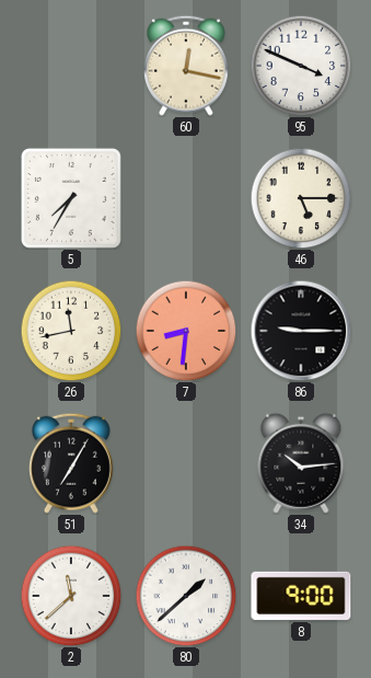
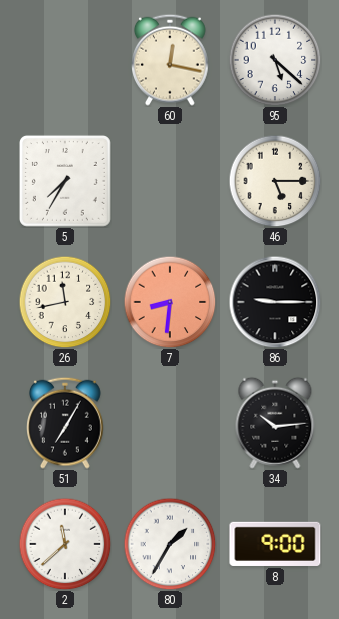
95: 3:49 -> 5:22 (275, 60)
80: 1:38 -> 1:35 (170, 544)
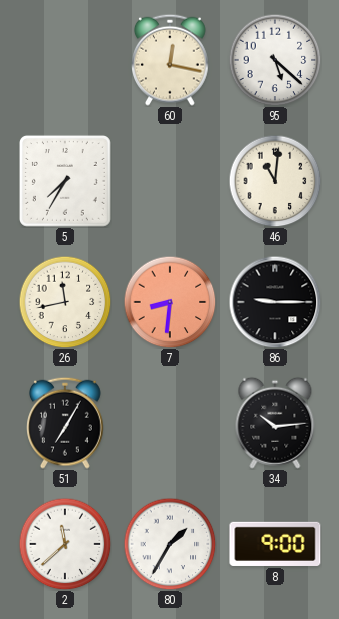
46: 5:15 -> 11:01 (275, 181)
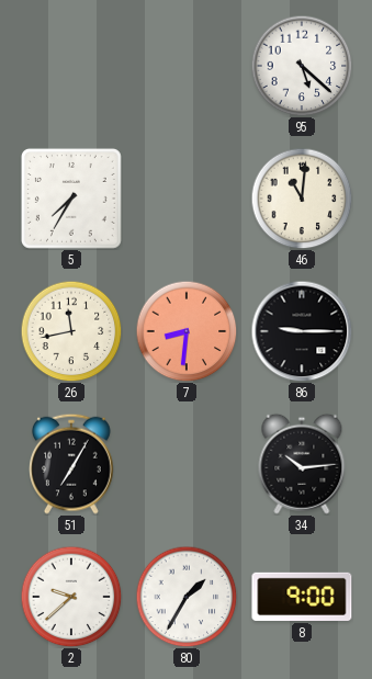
60: 12:17 -> none (171, 60)
2: 11:38 -> 9:38 (71, 597)
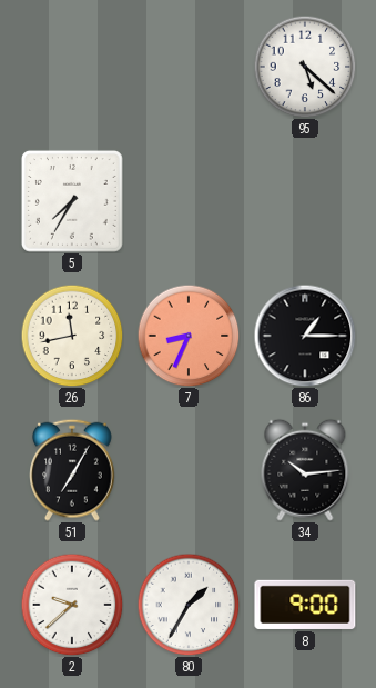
46: 11:01 -> none (302, 199)
7: 8:31 -> 8:34 (189, 336)
86: 9:15 -> 1:15 (305, 336)
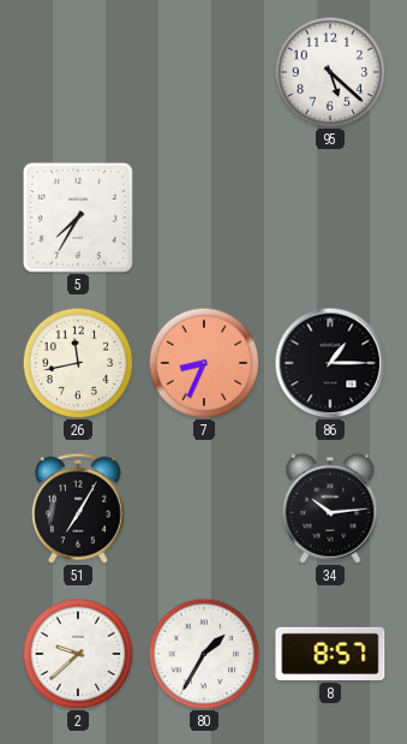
8: 9:00 -> 8:57 (330, 654)
